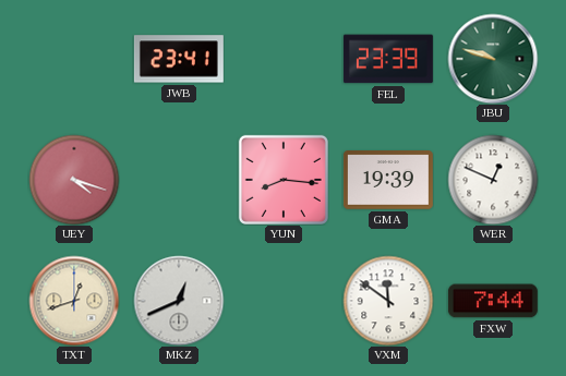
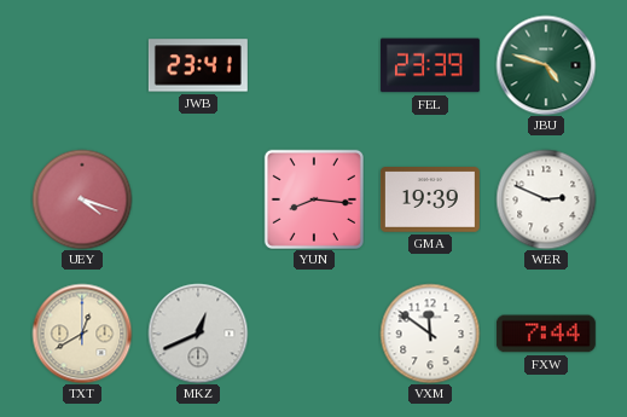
JBU: 9:48 -> 4:48 (546, 65)
WER: 12:49 -> 2:49 (546, 199)
TXT: 12:42 -> 12:40 (82, 334)
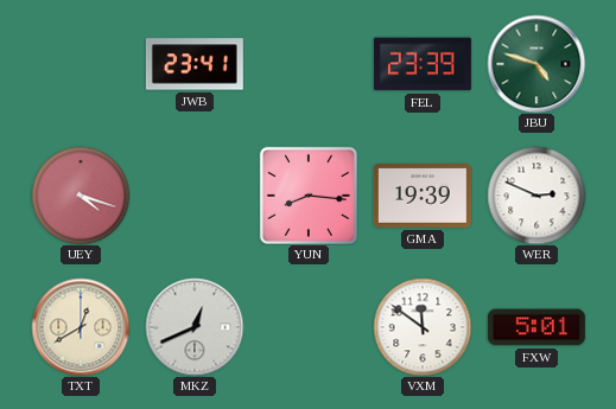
FXW: 7:44 -> 5:01 (536, 327)
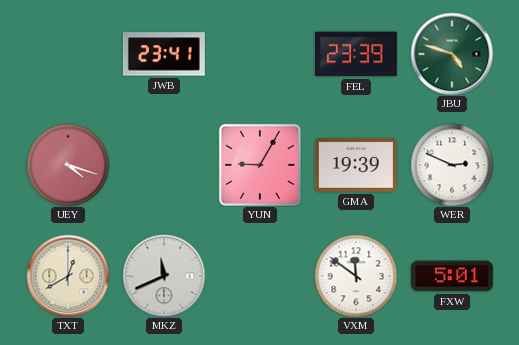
YUN: 8:16 -> 9:05 (260, 165)
MKZ: 12:41 -> 11:41 (164, 276)
